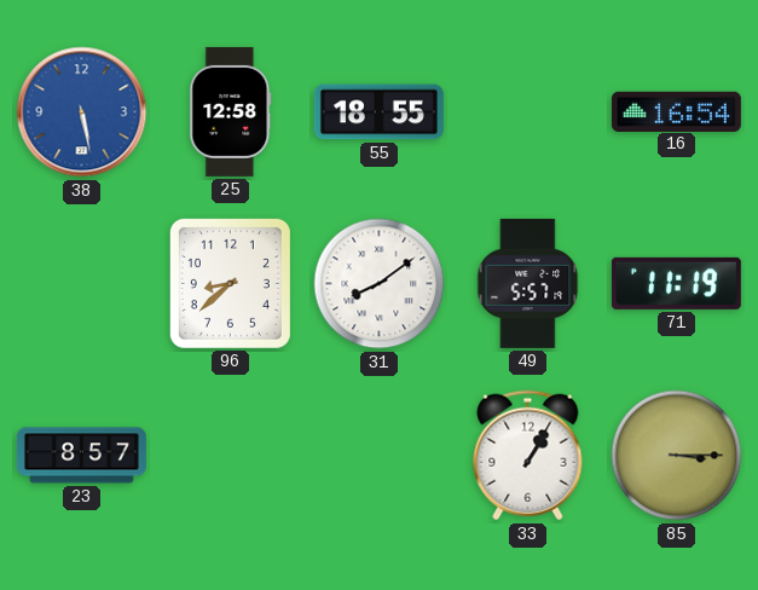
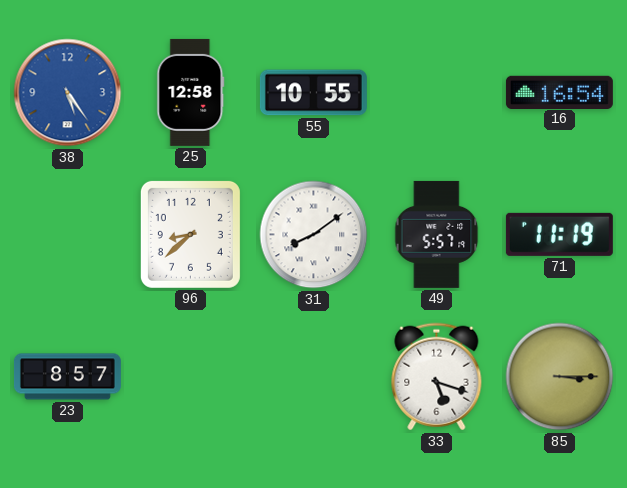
38: 5:28 -> 5:24 (68, 93)
55: 18:55 -> 10:55 (313, 93)
33: 1:05 -> 5:18 (437, 377)
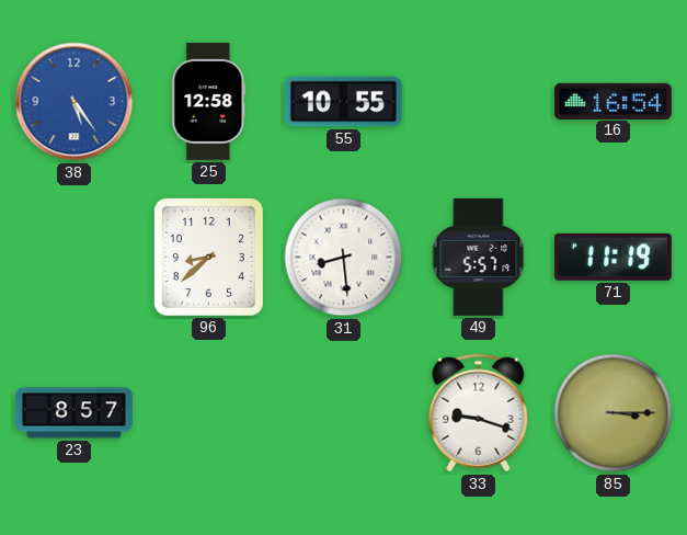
31: 8:09 -> 8:29 (344, 258)
33: 5:18 -> 9:18 (479, 413)
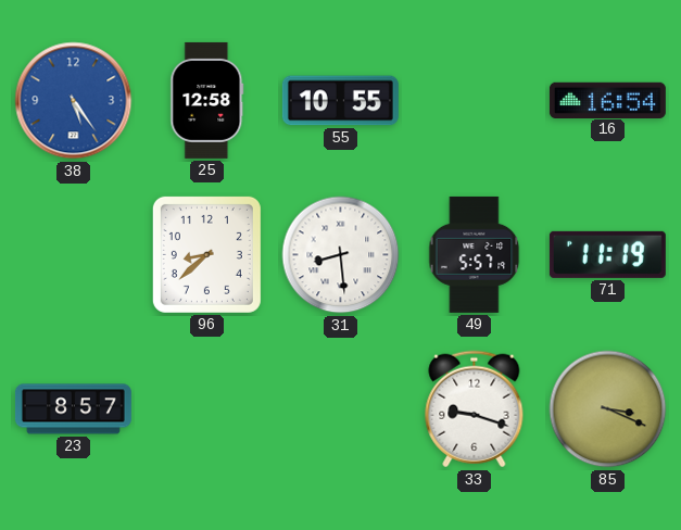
85: 3:15 -> 3:19 (608, 409)
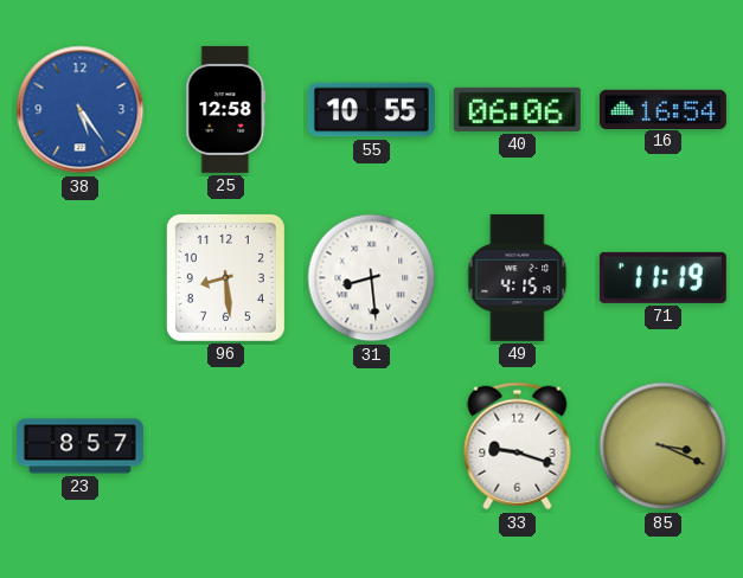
40: none -> 06:06 (517, 109)
96: 8:38 -> 8:29 (225, 277)
49: 5:57 -> 4:15 (518, 277)
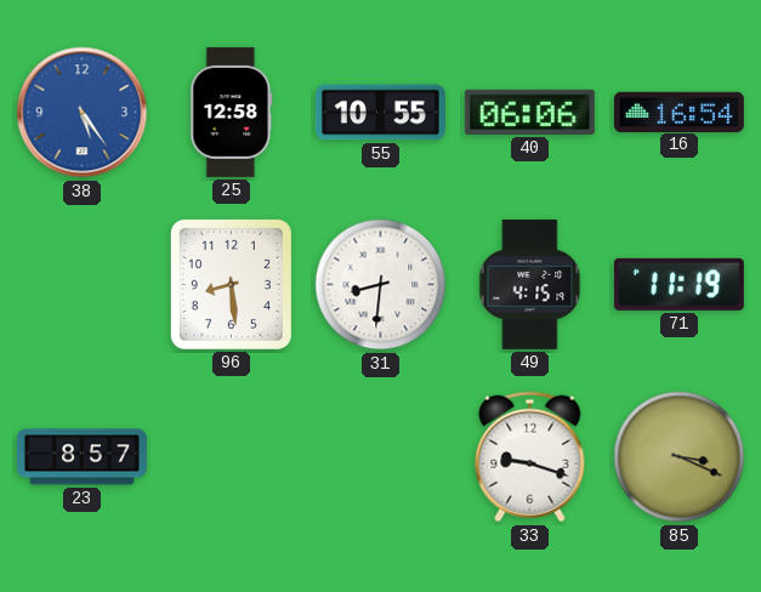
31: 8:29 -> 8:31 (381, 285)
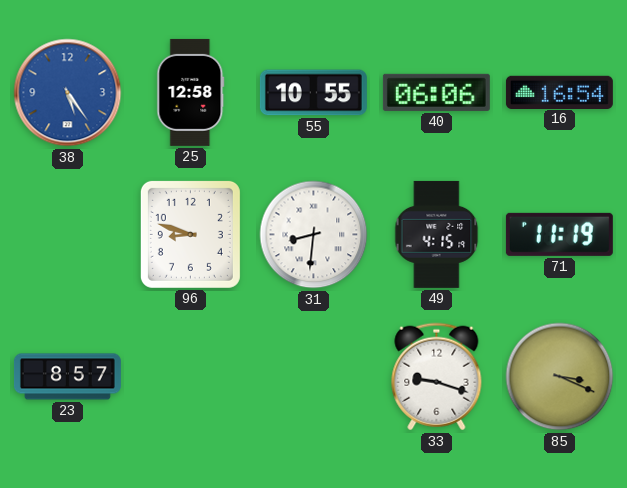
96: 8:29 -> 8:48 (190, 234)
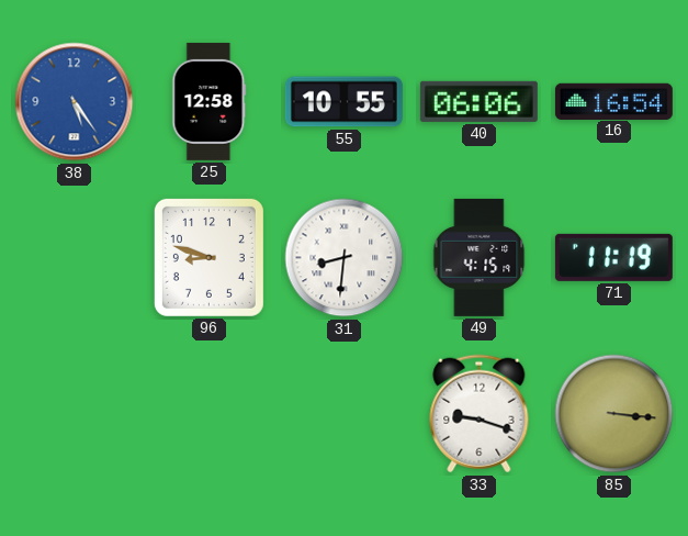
23: 8:57 -> none (67, 377)
85: 3:19 -> 3:16 (614, 414)
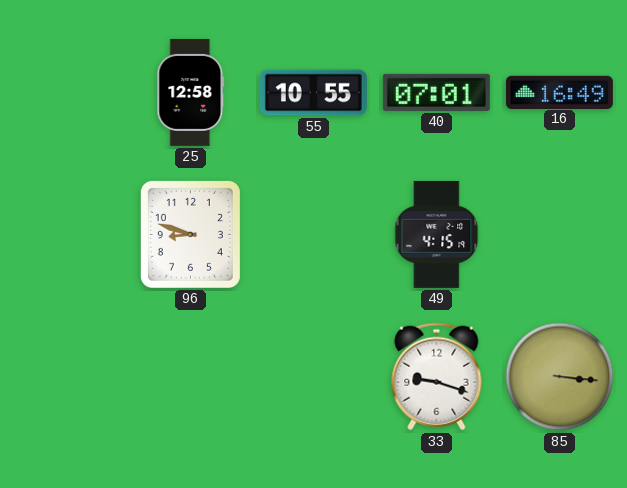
38: 5:24 -> none (75, 102)
40: 06:06 -> 07:01 (436, 92)
16: 16:54 -> 16:49 (559, 92)
31: 8:31 -> none (345, 258)
71: 11:19 -> none (613, 257)
